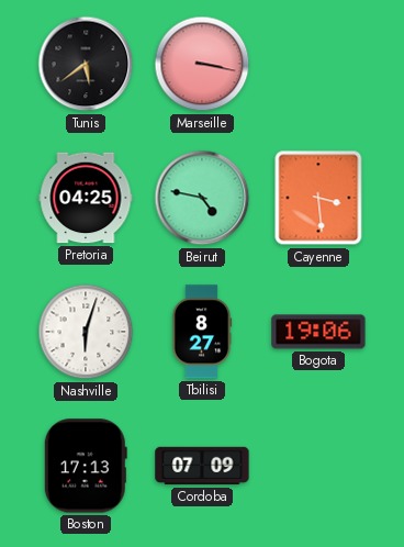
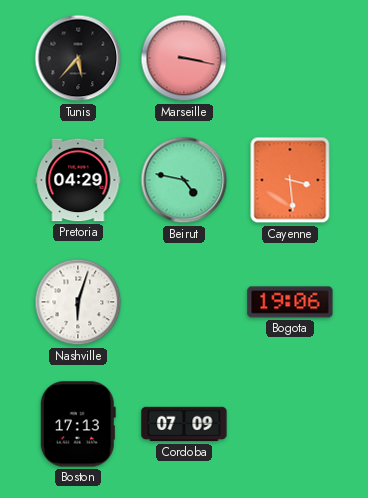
Tunis: 5:39 -> 5:37 (78, 58)
Pretoria: 04:25 -> 04:29 (78, 180)
Tbilisi: 8:27 -> none (202, 332)
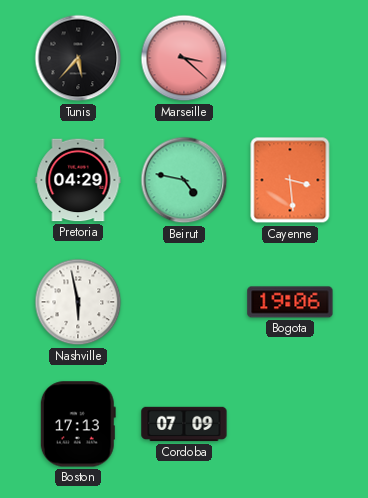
Marseille: 3:17 -> 3:22 (184, 58)
Nashville: 6:03 -> 5:58 (78, 302)
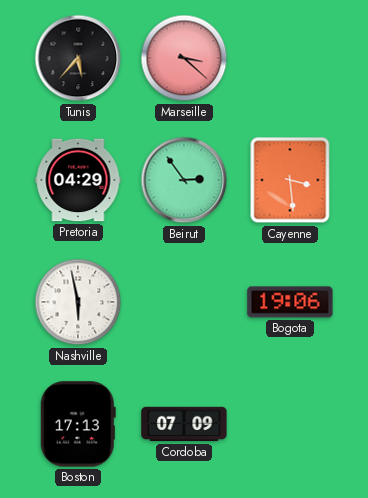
Beirut: 4:47 -> 2:54 (184, 180)
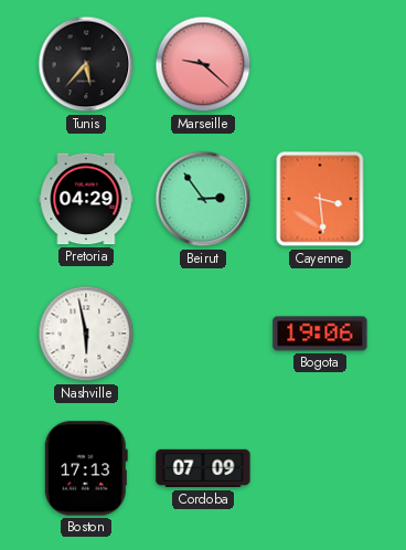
Marseille: 3:22 -> 9:22 (203, 64)
